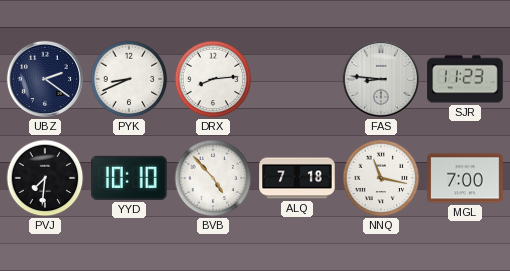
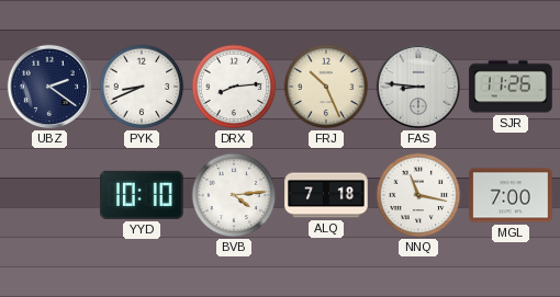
FRJ: none -> 10:26 (326, 87)
SJR: 11:23 -> 11:26 (511, 87)
PVJ: 7:31 -> none (45, 178)
BVB: 4:53 -> 4:14 (234, 195)
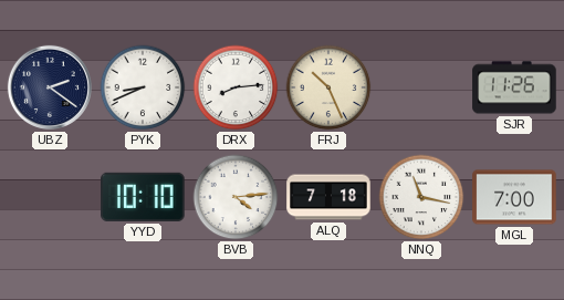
FAS: 8:46 -> none (418, 87)
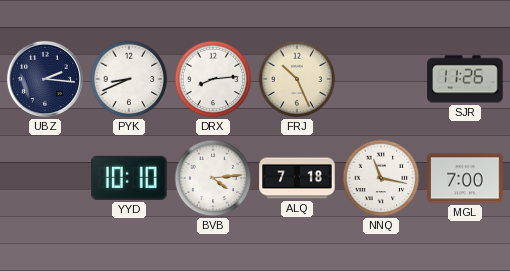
UBZ: 2:21 -> 2:16 (45, 79)
